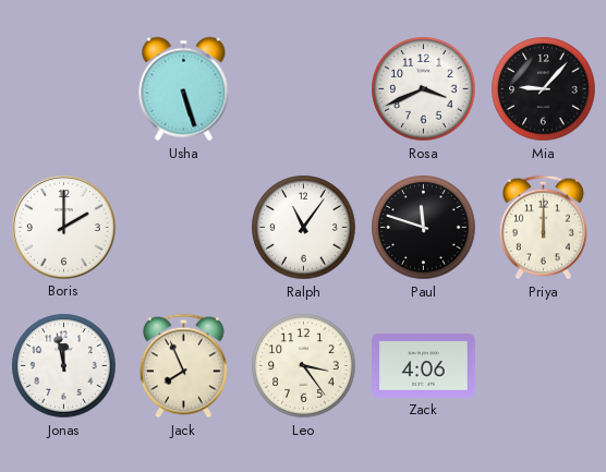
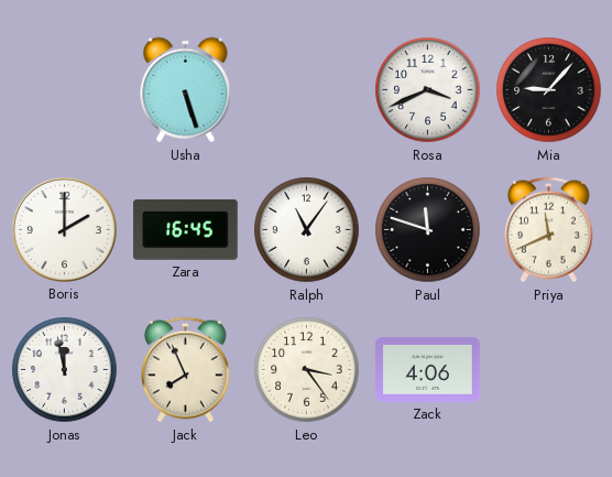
Zara: none -> 16:45 (185, 229)
Priya: 12:00 -> 11:41 (548, 230)
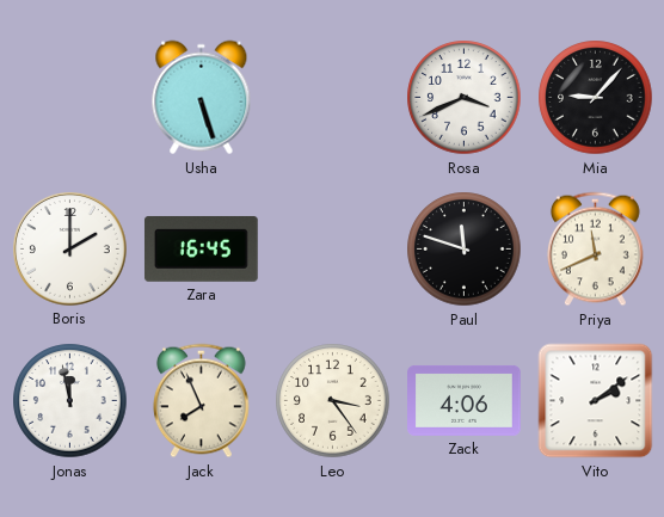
Ralph: 11:06 -> none (307, 230)
Vito: none -> 2:09 (596, 401)
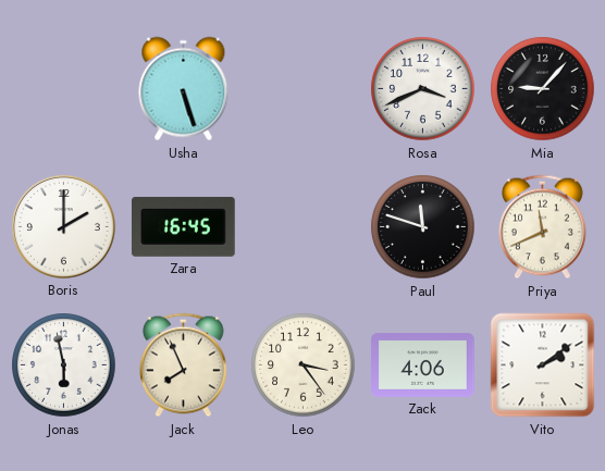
Jonas: 11:58 -> 5:58 (64, 365)
